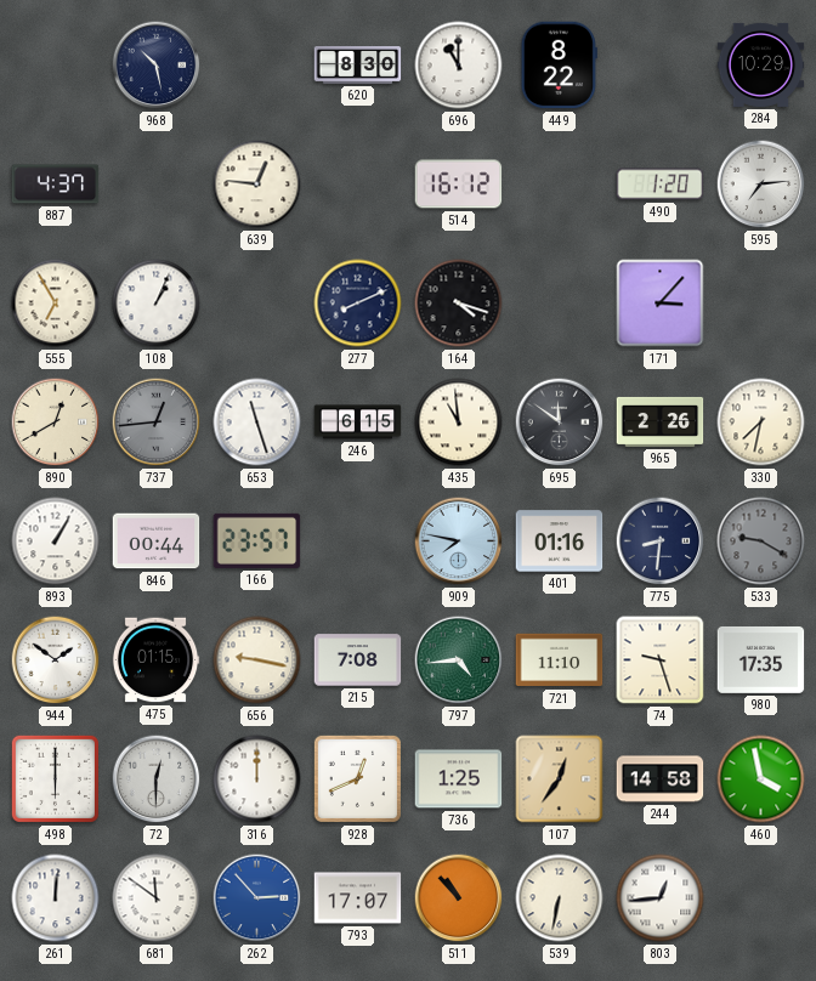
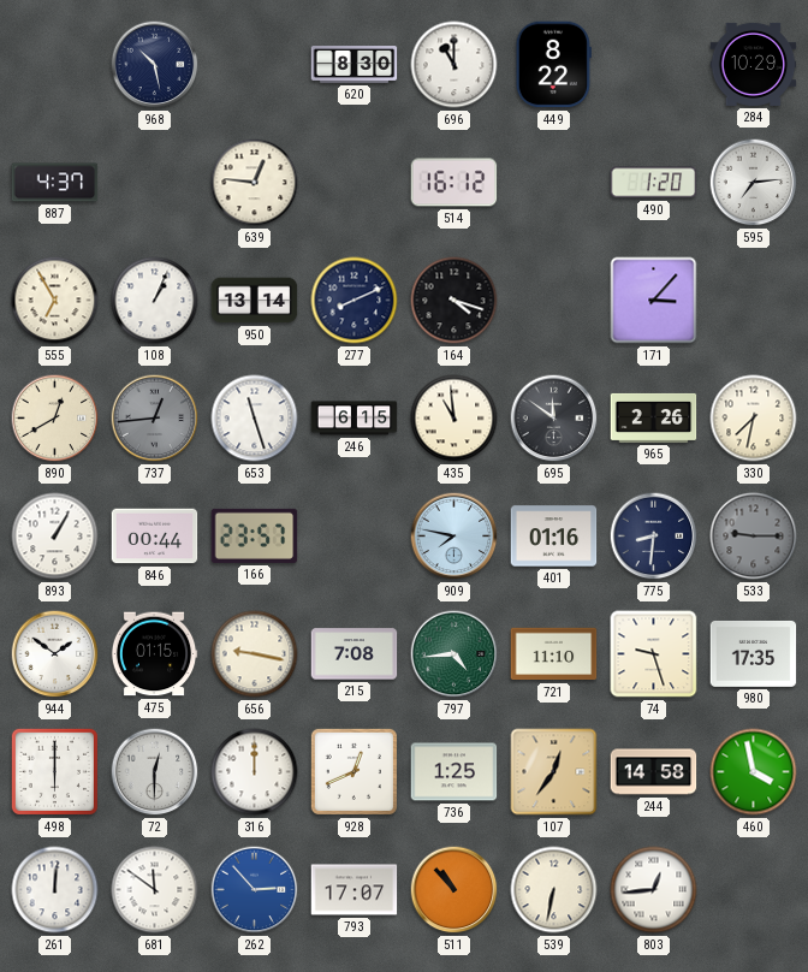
950: none -> 13:14 (255, 301)
533: 9:20 -> 9:15 (754, 537)
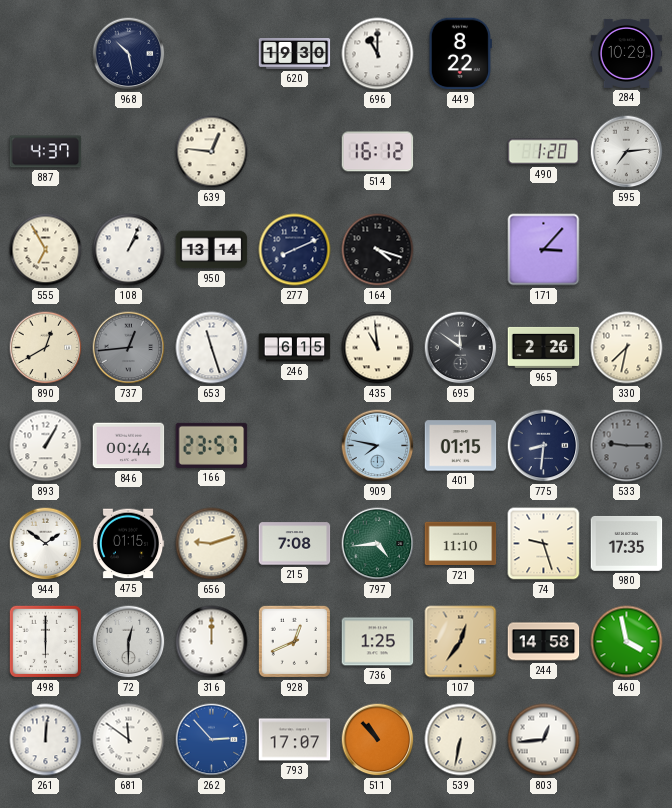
620: 8:30 -> 19:30 (295, 54)
401: 01:16 -> 01:15 (461, 446)
656: 9:17 -> 9:12 (212, 544)
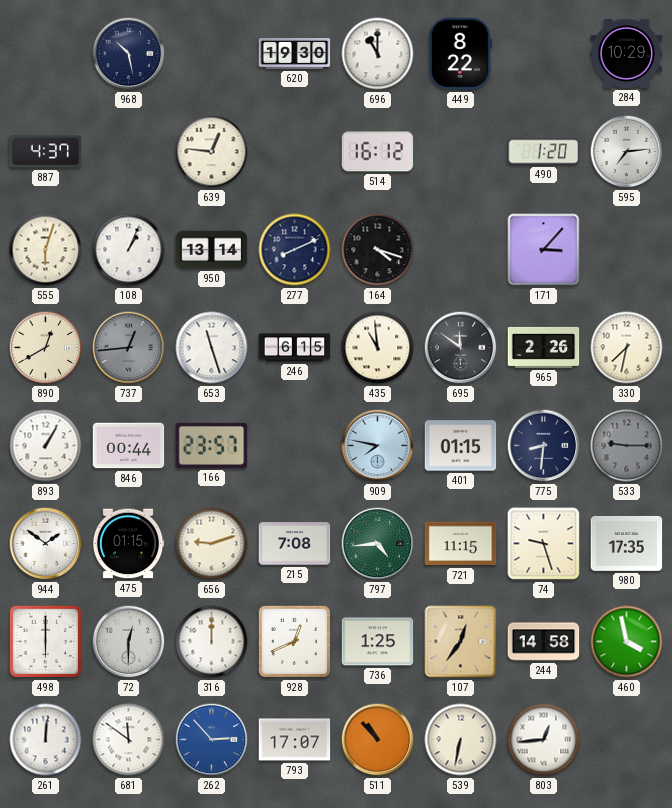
555: 6:55 -> 6:03 (46, 250)
721: 11:10 -> 11:15 (461, 544)
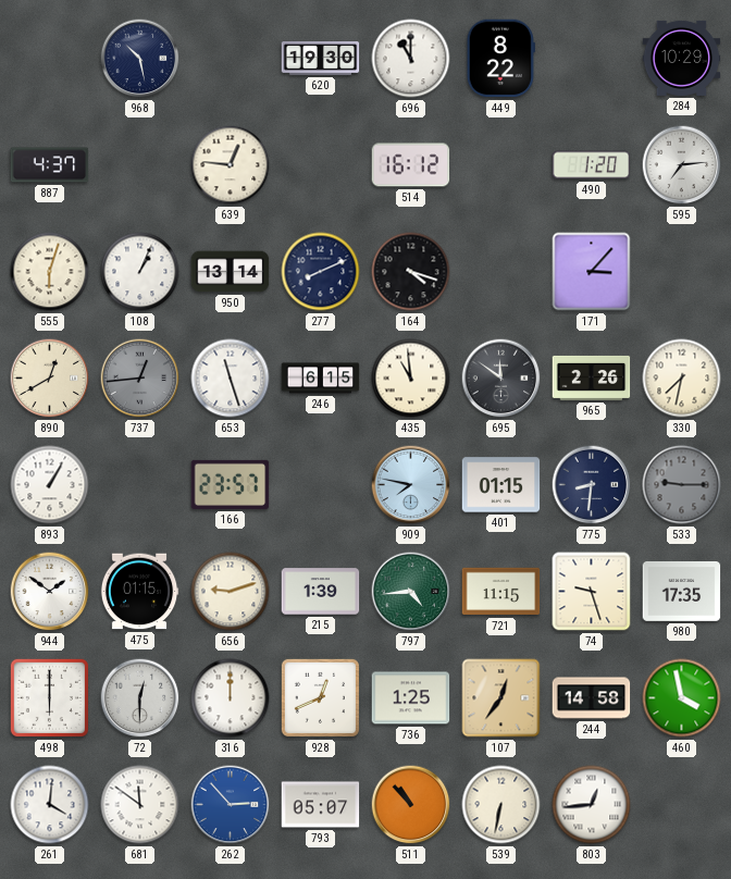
846: 00:44 -> none (129, 446)
215: 7:08 -> 1:39 (321, 592)
261: 12:01 -> 4:01 (50, 805)
793: 17:07 -> 05:07 (321, 805)
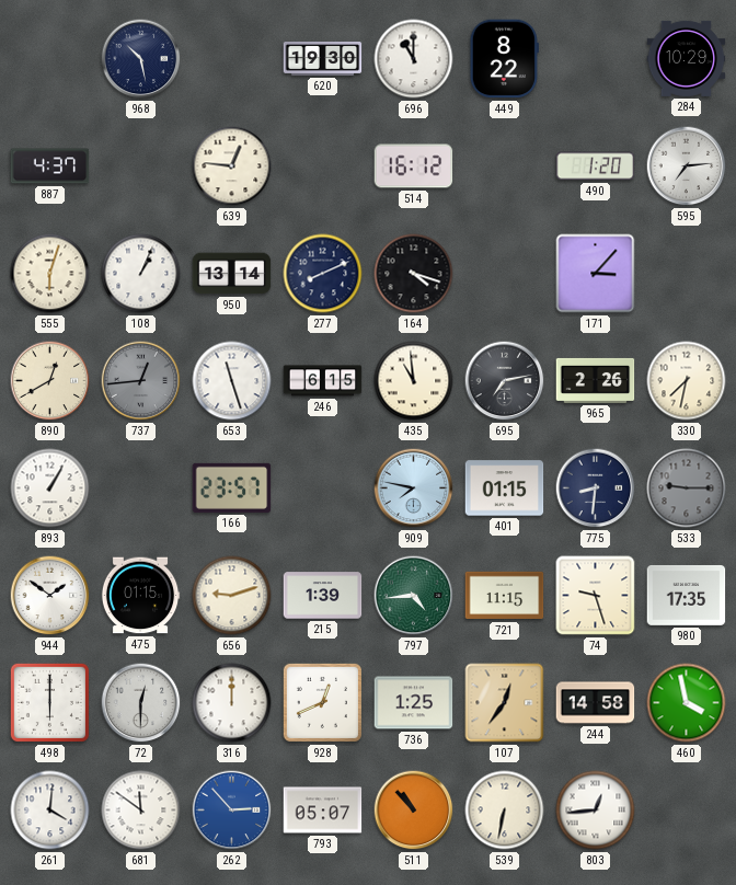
695: 11:51 -> 7:13 (505, 381)
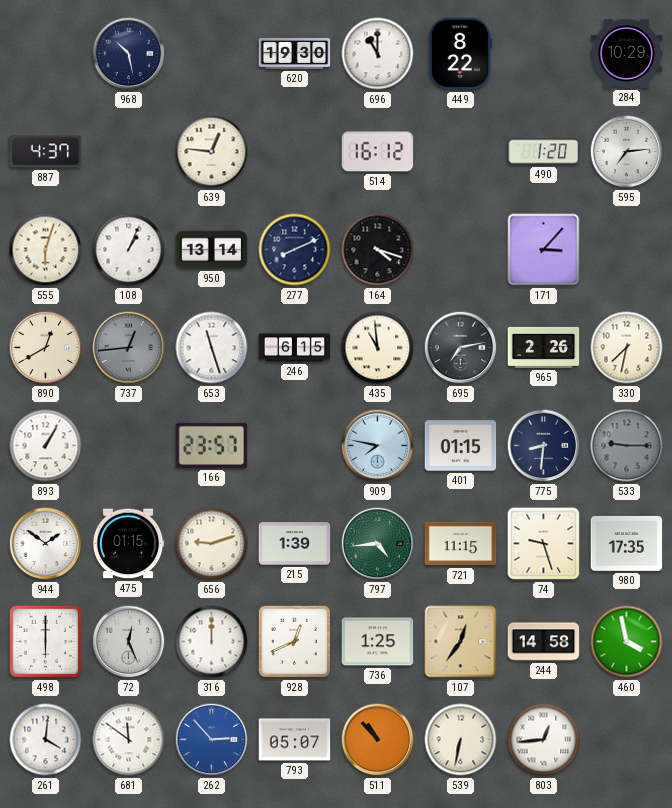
72: 12:30 -> 12:26 (129, 642)
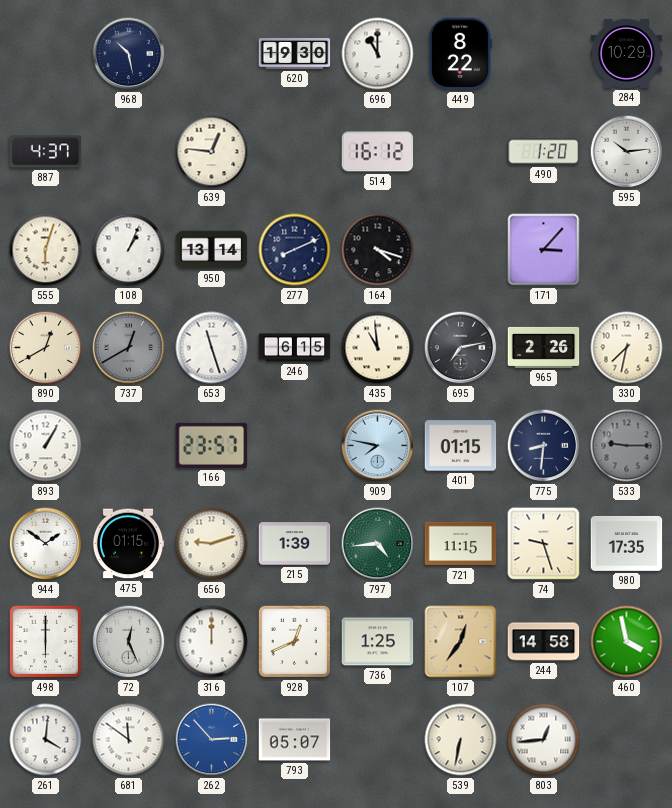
595: 7:14 -> 10:14 (627, 152)
737: 12:44 -> 12:40 (129, 348)
511: 10:53 -> none (378, 740)
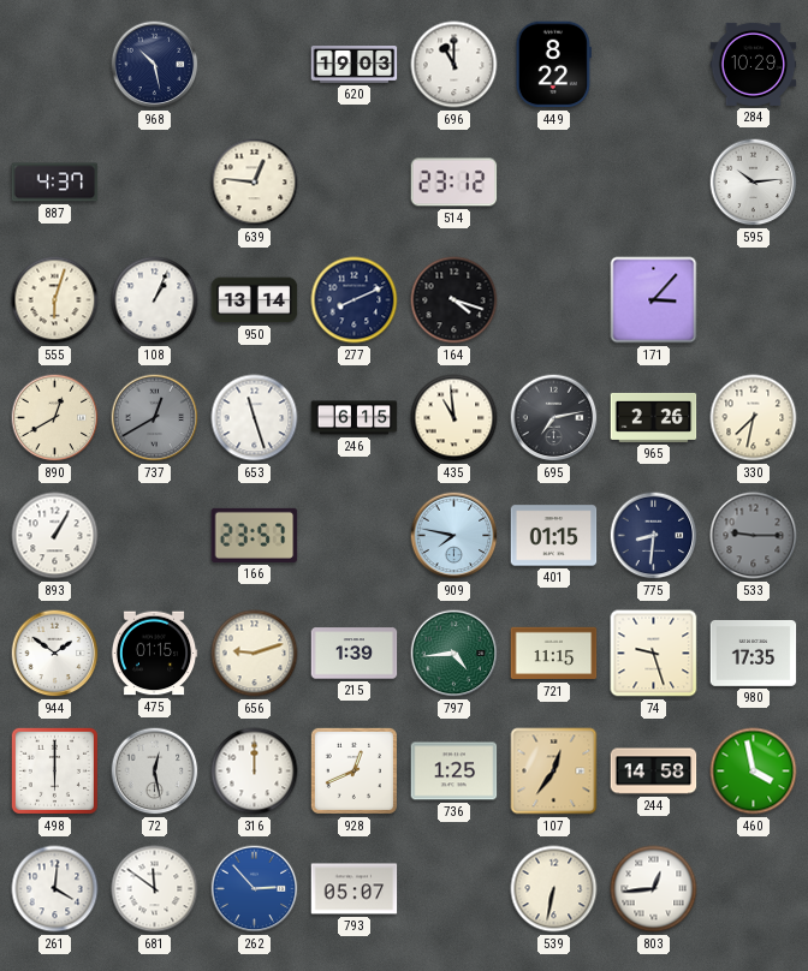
620: 19:30 -> 19:03 (355, 65)
514: 16:12 -> 23:12 (454, 183)
490: 1:20 -> none (544, 152)
72: 12:26 -> 12:28 (155, 772)
